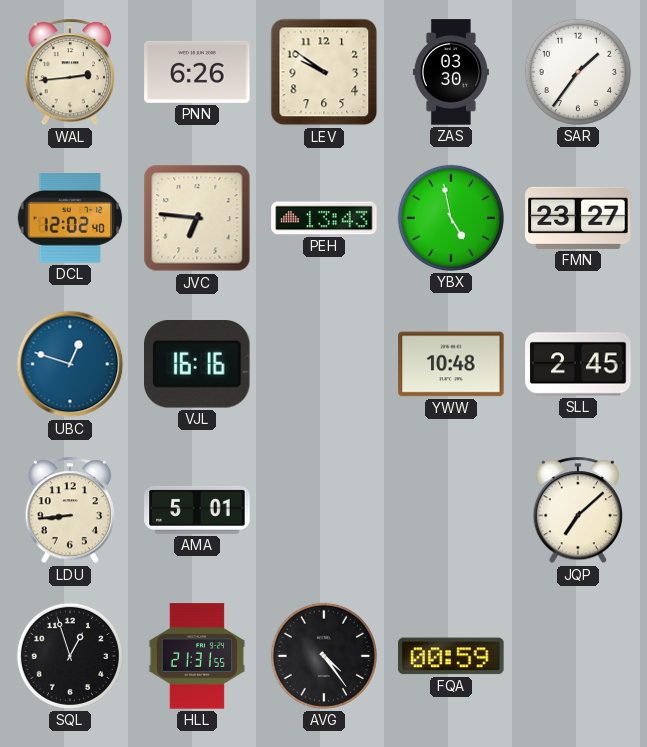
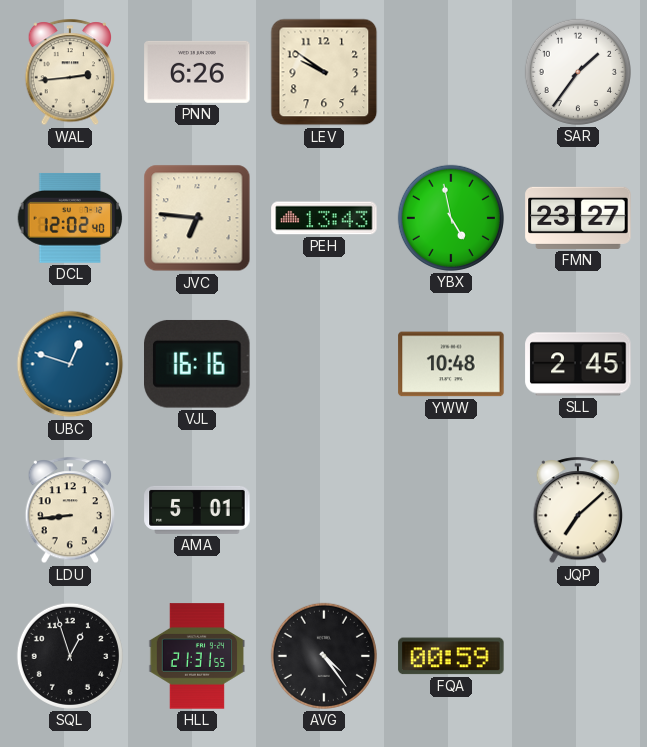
ZAS: 03:30 -> none (451, 72)
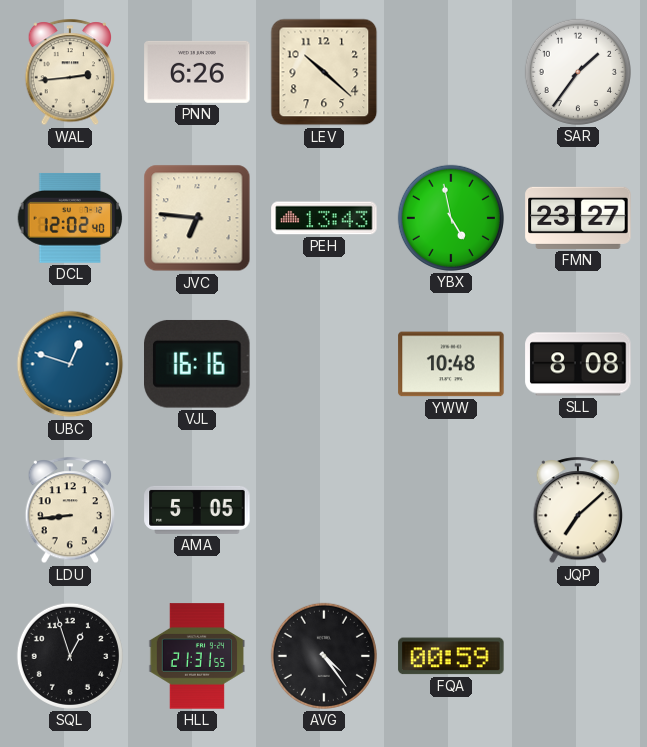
LEV: 9:51 -> 10:22 (324, 72)
SLL: 2:45 -> 8:08 (578, 364)
AMA: 5:01 -> 5:05 (197, 510)
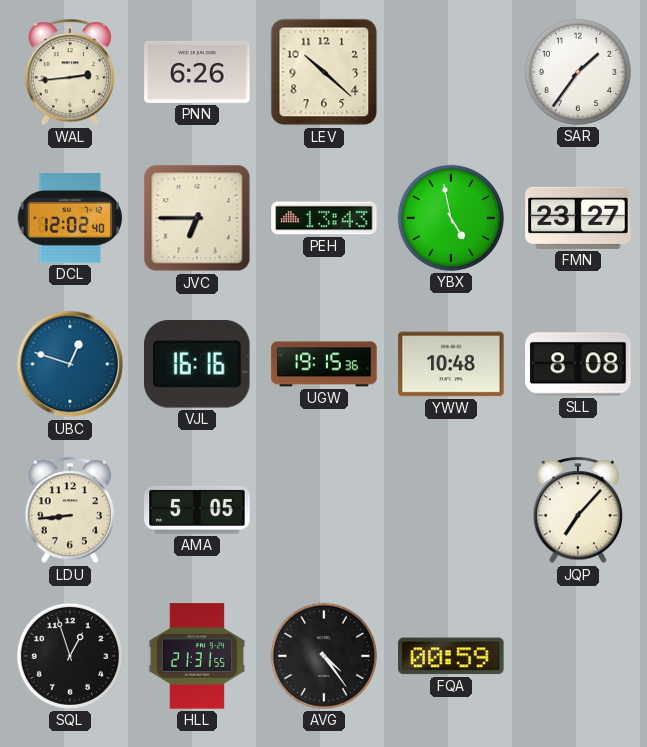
JVC: 6:46 -> 6:45 (197, 218)
UGW: none -> 19:15 (324, 364)
JQP: 7:08 -> 7:07 (578, 511)
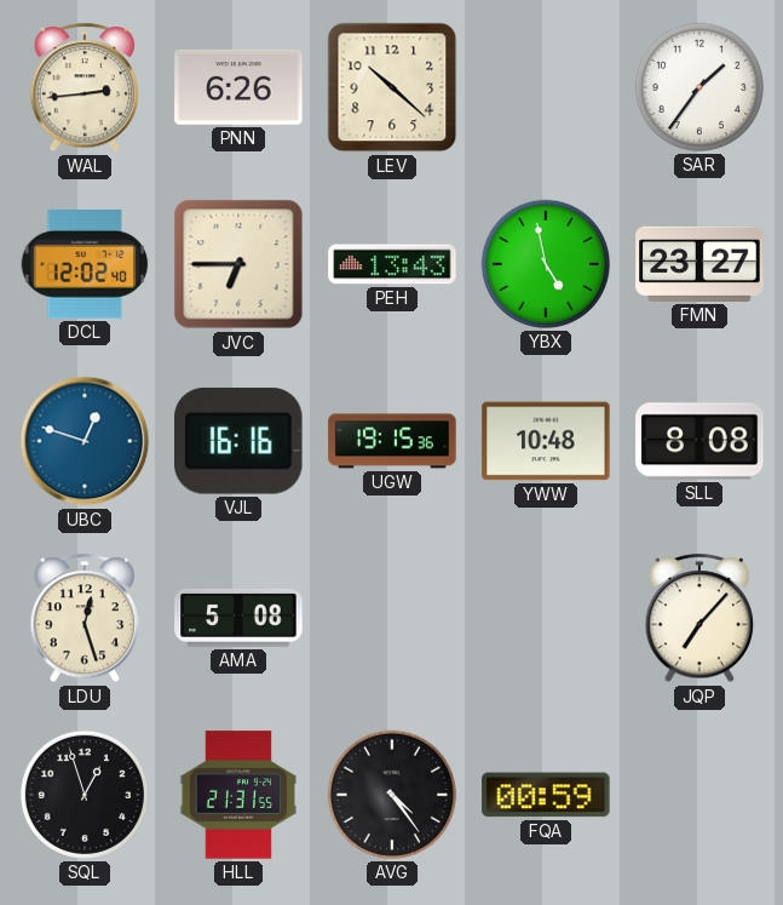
LDU: 8:44 -> 12:27 (85, 619)
AMA: 5:05 -> 5:08 (238, 618)
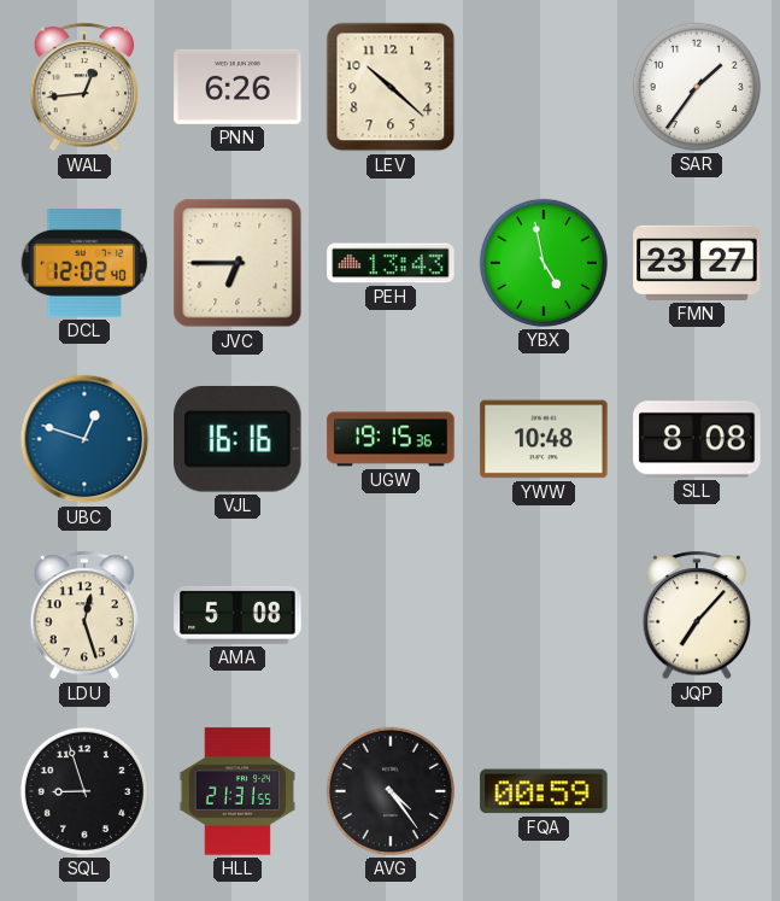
WAL: 2:44 -> 12:44 (84, 88)
SQL: 12:57 -> 8:57 (84, 791)
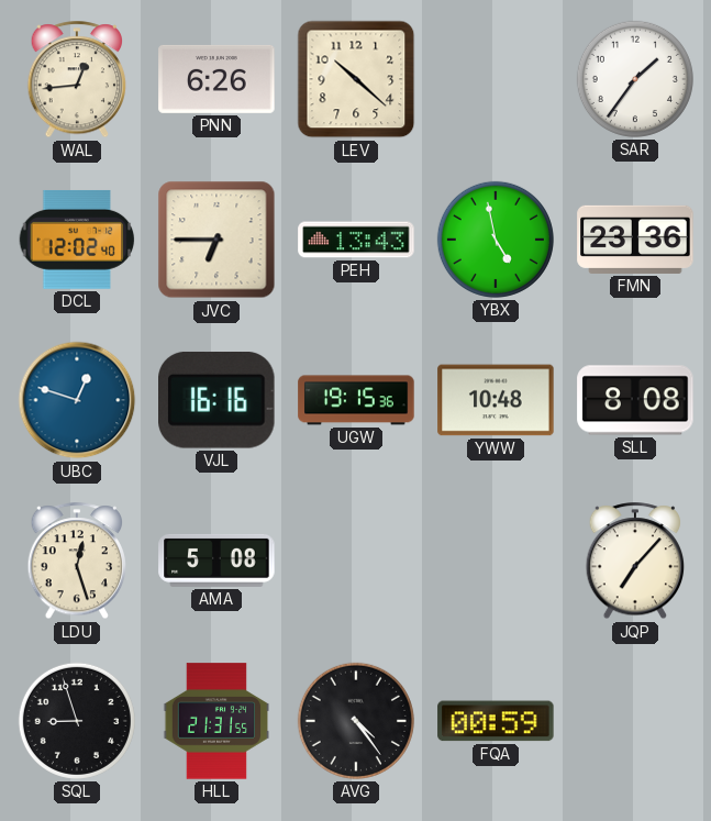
FMN: 23:27 -> 23:36 (635, 240)
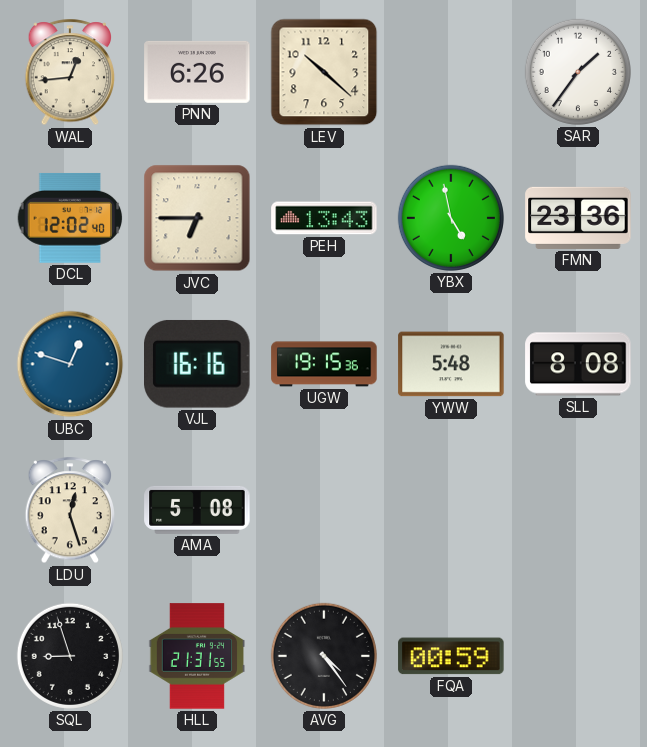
YWW: 10:48 -> 5:48 (451, 364)
JQP: 7:07 -> none (635, 562)
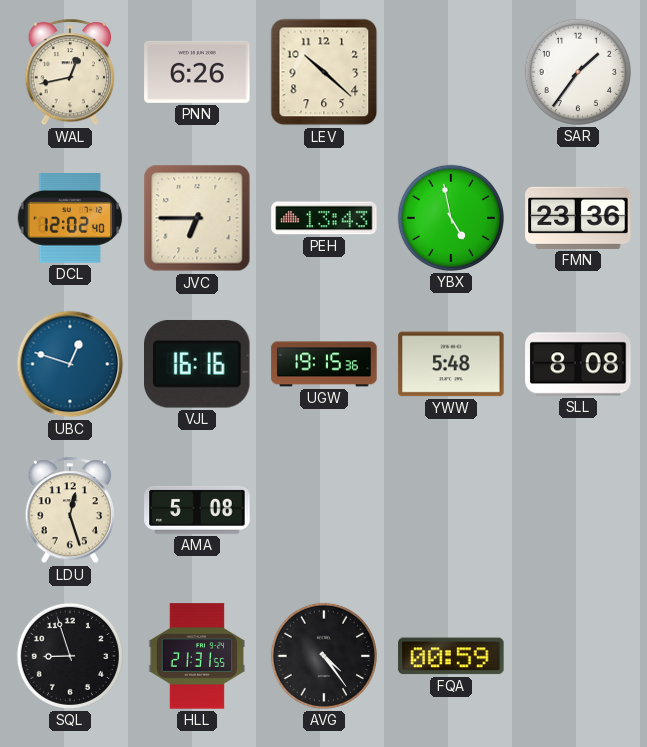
WAL: 12:44 -> 12:43 (70, 73)
